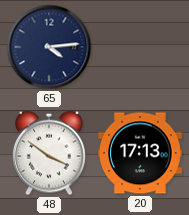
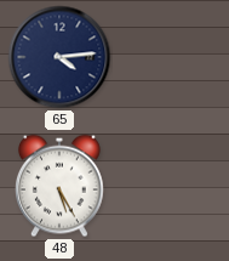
48: 3:51 -> 5:25 (61, 186)
20: 17:13 -> none (141, 153)
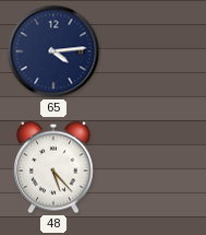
48: 5:25 -> 5:23 (54, 167)
